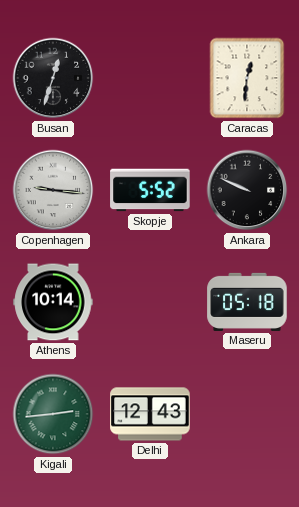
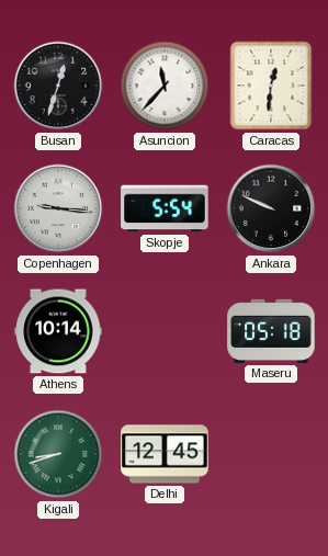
Asuncion: none -> 11:37 (165, 86)
Skopje: 5:52 -> 5:54 (165, 208)
Kigali: 2:44 -> 8:42 (58, 454)
Delhi: 12:43 -> 12:45 (165, 454)
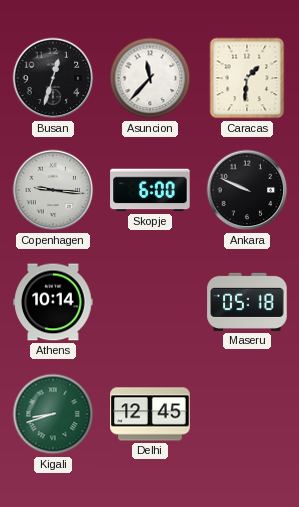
Caracas: 12:31 -> 1:31 (247, 78)
Skopje: 5:54 -> 6:00 (150, 190)
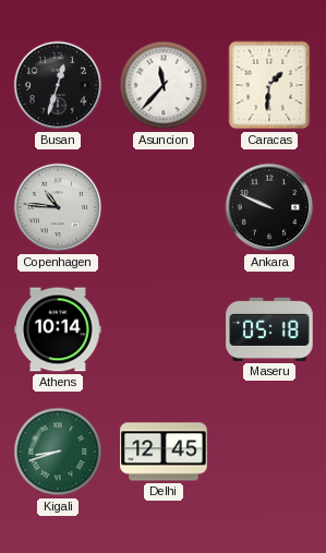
Copenhagen: 9:16 -> 10:46 (58, 207)
Skopje: 6:00 -> none (150, 190)
